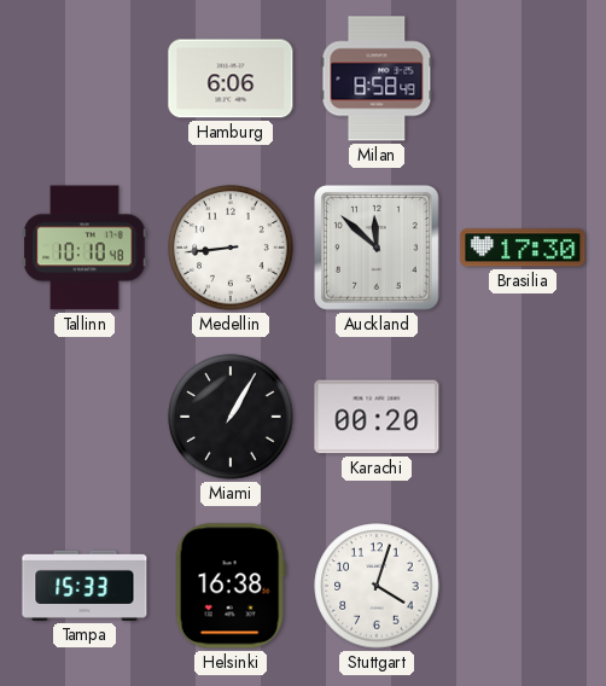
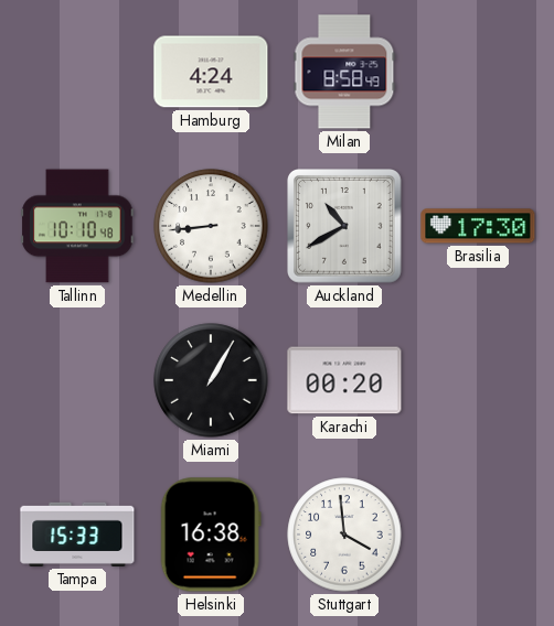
Hamburg: 6:06 -> 4:24 (211, 72)
Auckland: 11:52 -> 10:40 (345, 227)
Stuttgart: 4:03 -> 3:59 (344, 535)
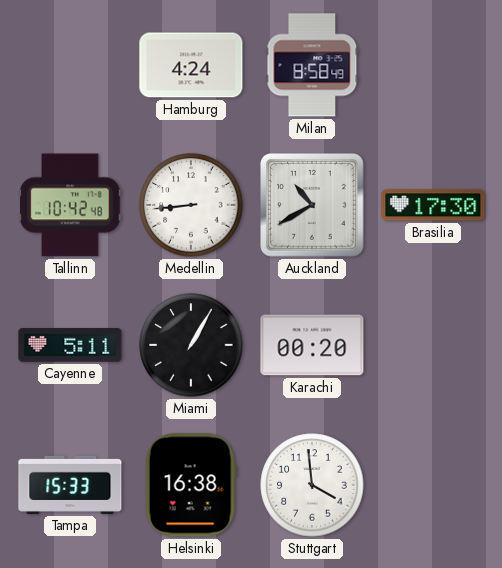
Tallinn: 10:10 -> 10:42 (70, 205)
Cayenne: none -> 5:11 (70, 345)
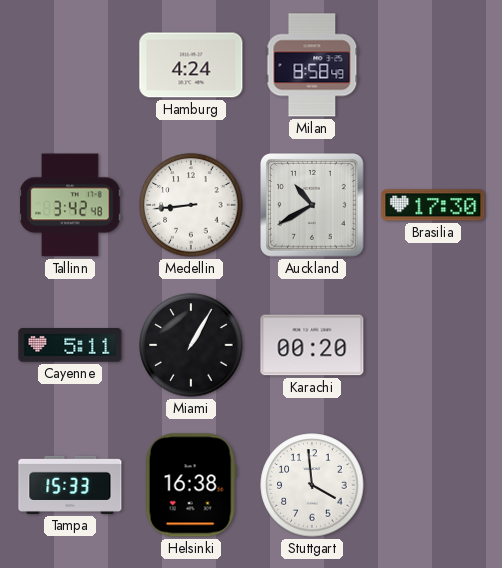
Tallinn: 10:42 -> 3:42 (70, 205)
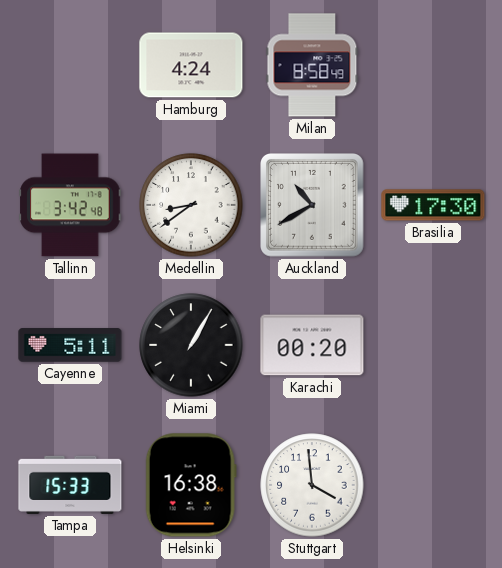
Medellin: 8:44 -> 8:39 (191, 205)
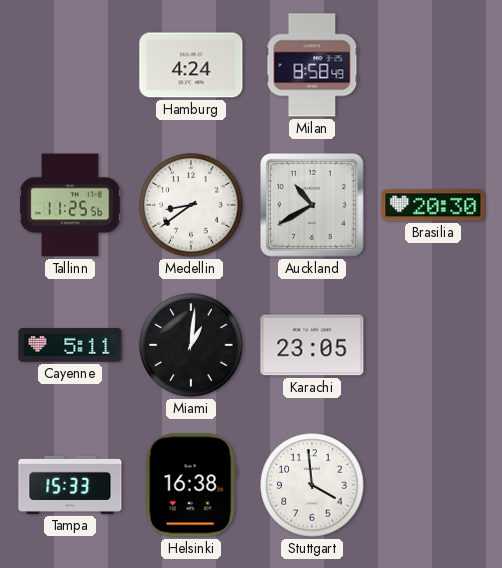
Tallinn: 3:42 -> 11:25 (70, 205)
Brasilia: 17:30 -> 20:30 (433, 205)
Miami: 1:05 -> 1:01 (191, 345)
Karachi: 00:20 -> 23:05 (312, 345)
